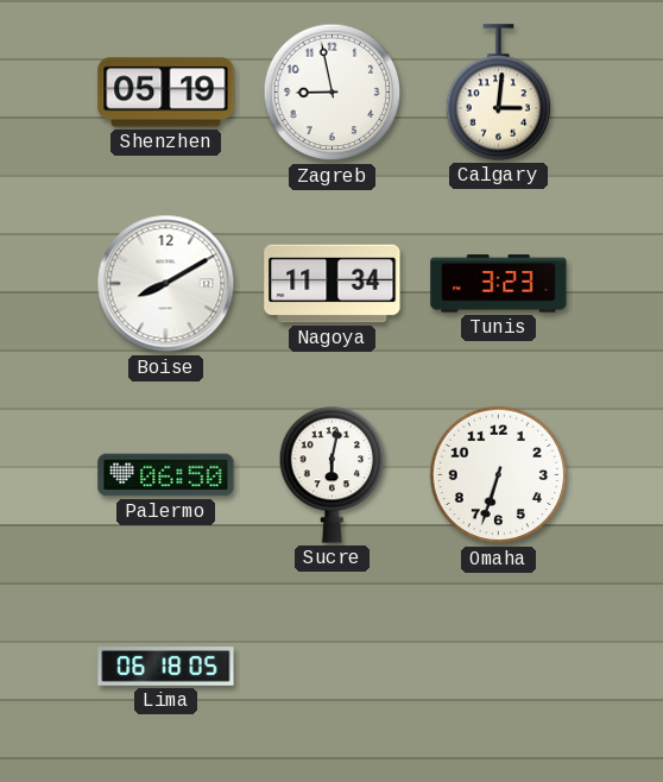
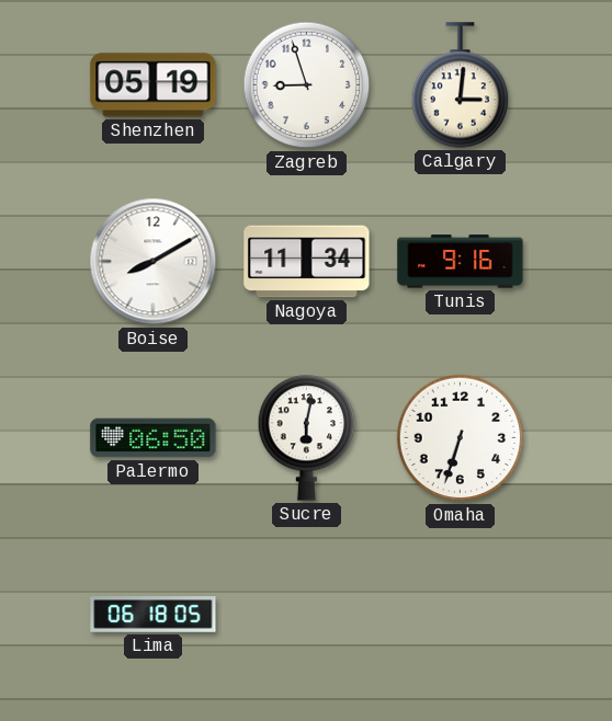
Zagreb: 8:58 -> 8:57 (307, 85)
Tunis: 3:23 -> 9:16 (461, 262)
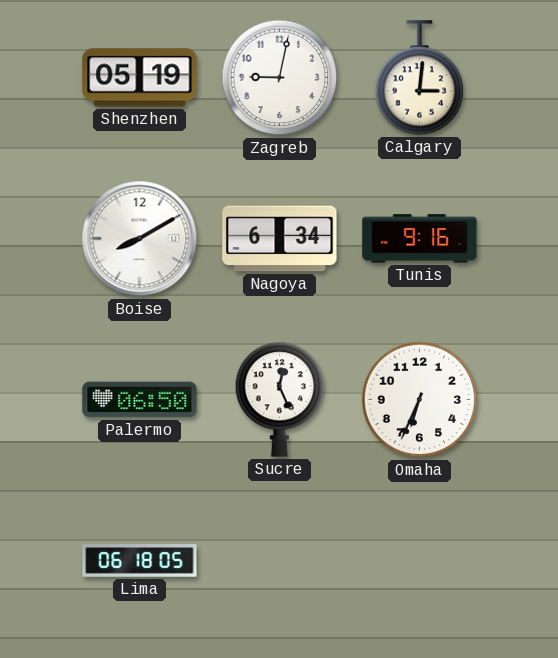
Zagreb: 8:57 -> 9:02 (280, 78)
Nagoya: 11:34 -> 6:34 (280, 239)
Sucre: 6:02 -> 12:26 (280, 400)
Omaha: 6:33 -> 6:34 (420, 400)
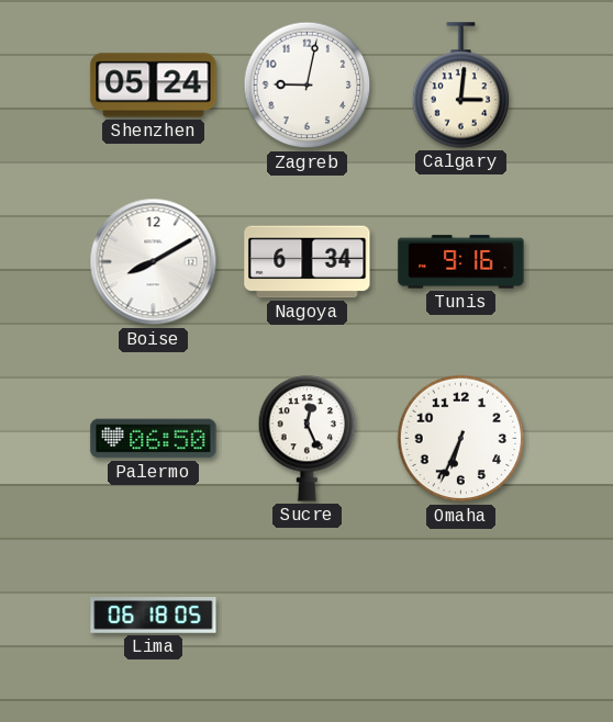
Shenzhen: 05:19 -> 05:24 (154, 86)
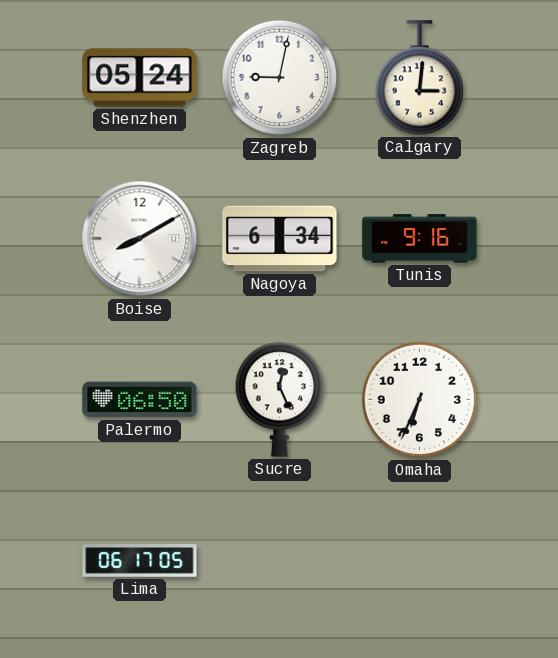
Lima: 06:18 -> 06:17 (140, 561)
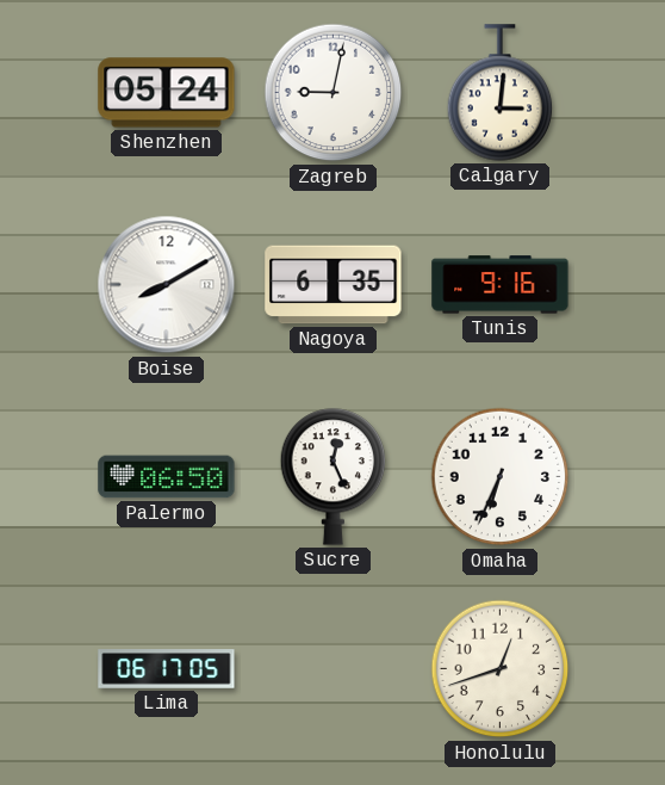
Nagoya: 6:34 -> 6:35 (334, 285)
Honolulu: none -> 12:42 (501, 669)
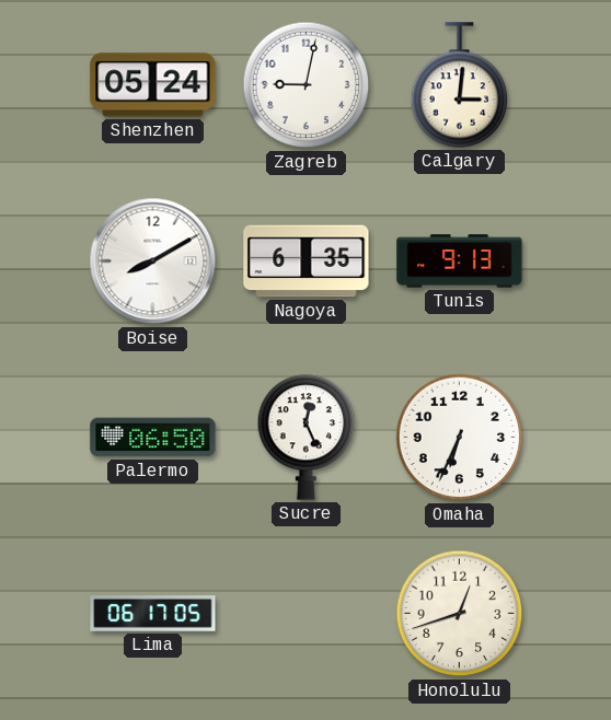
Tunis: 9:16 -> 9:13 (460, 262)
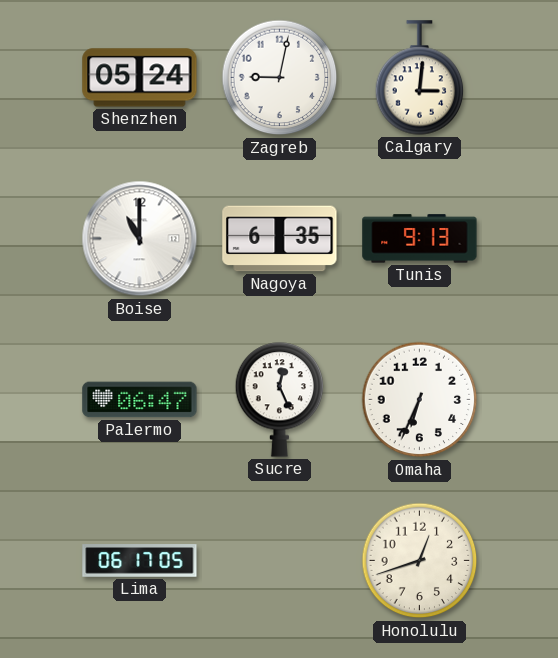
Boise: 8:10 -> 11:00 (140, 239)
Palermo: 06:50 -> 06:47 (140, 400)
